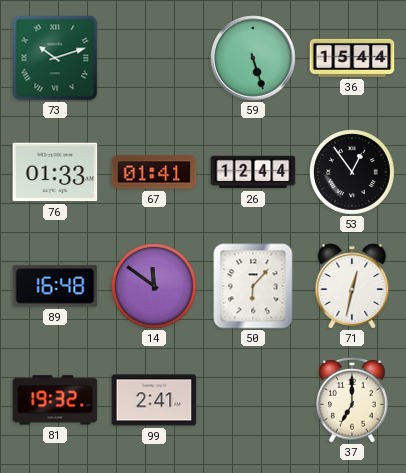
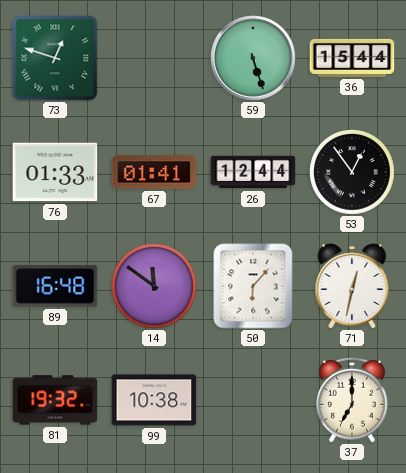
73: 10:12 -> 12:48 (55, 58)
99: 2:41 -> 10:38 (154, 400)
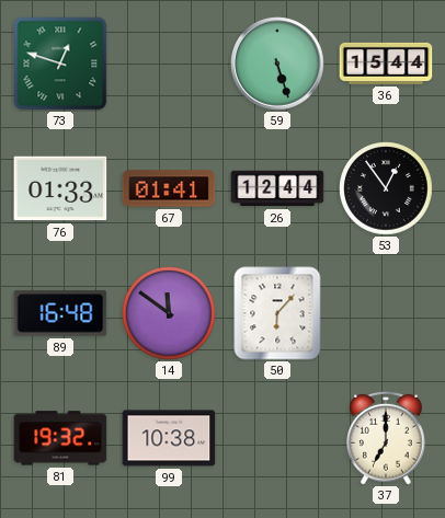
71: 12:32 -> none (352, 286)
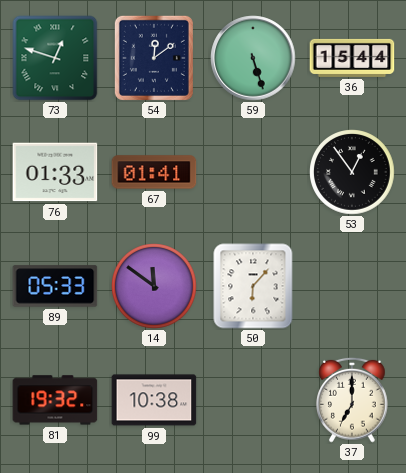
54: none -> 12:09 (154, 58)
26: 12:44 -> none (277, 188)
89: 16:48 -> 05:33 (55, 286)
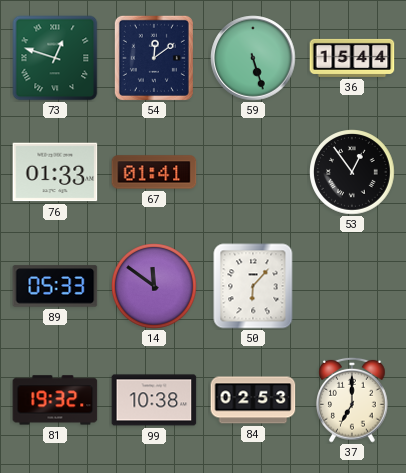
84: none -> 02:53 (253, 400)
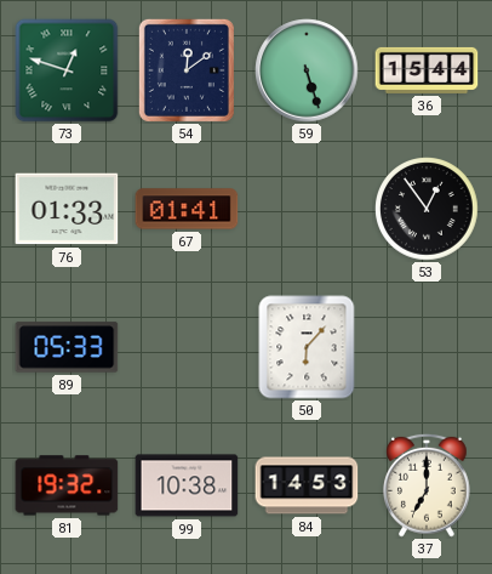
14: 11:51 -> none (154, 286)
84: 02:53 -> 14:53 (307, 485)
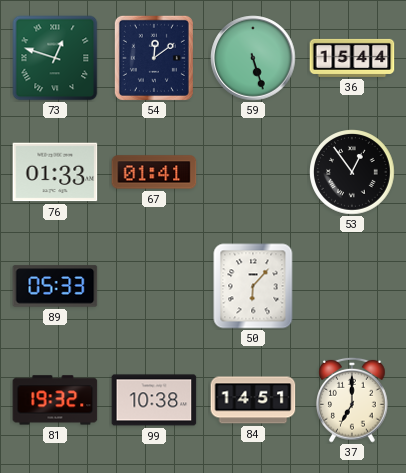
84: 14:53 -> 14:51 (253, 400)
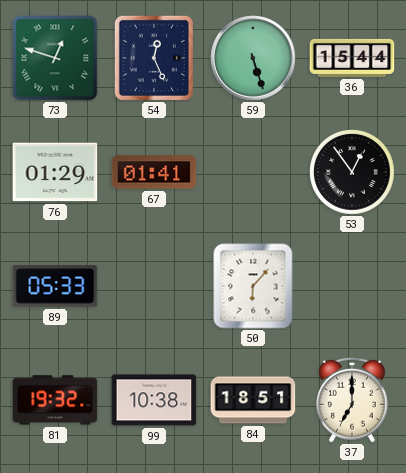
54: 12:09 -> 12:26 (154, 58)
76: 01:33 -> 01:29 (55, 172)
84: 14:51 -> 18:51 (253, 400)
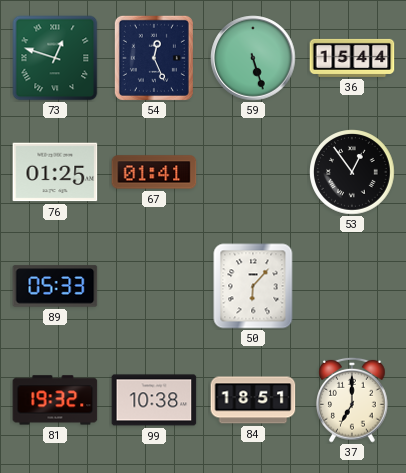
76: 01:29 -> 01:25 (55, 172)
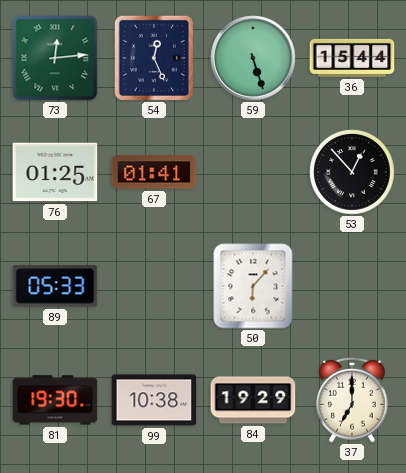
73: 12:48 -> 12:14 (55, 58)
53: 12:54 -> 12:53 (352, 172)
81: 19:32 -> 19:30 (55, 400)
84: 18:51 -> 19:29 (253, 400)
